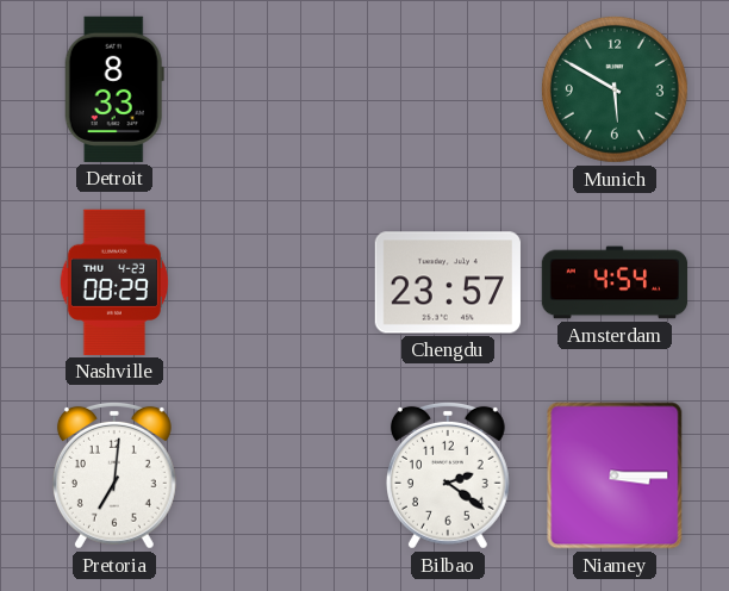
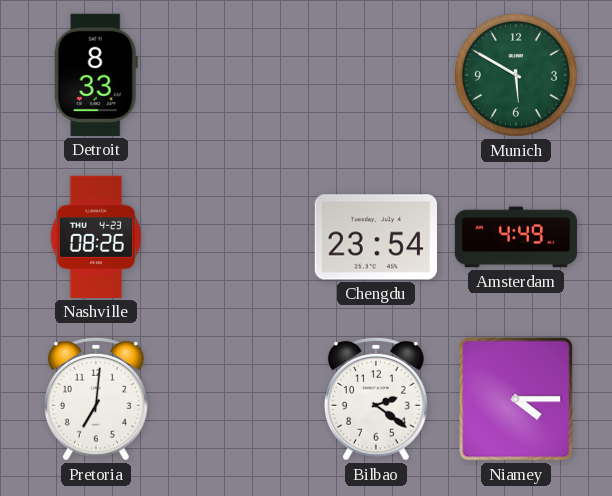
Nashville: 08:29 -> 08:26 (95, 237)
Chengdu: 23:57 -> 23:54 (376, 237)
Amsterdam: 4:54 -> 4:49 (516, 237)
Niamey: 3:15 -> 4:15 (516, 399)
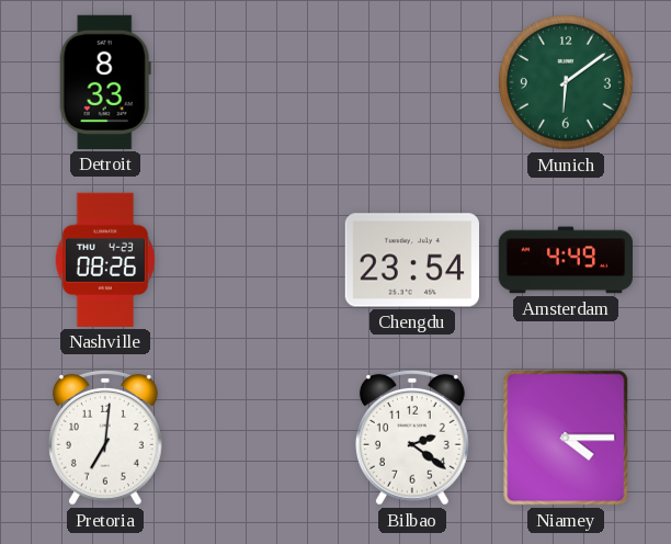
Munich: 5:50 -> 6:09 (566, 82)
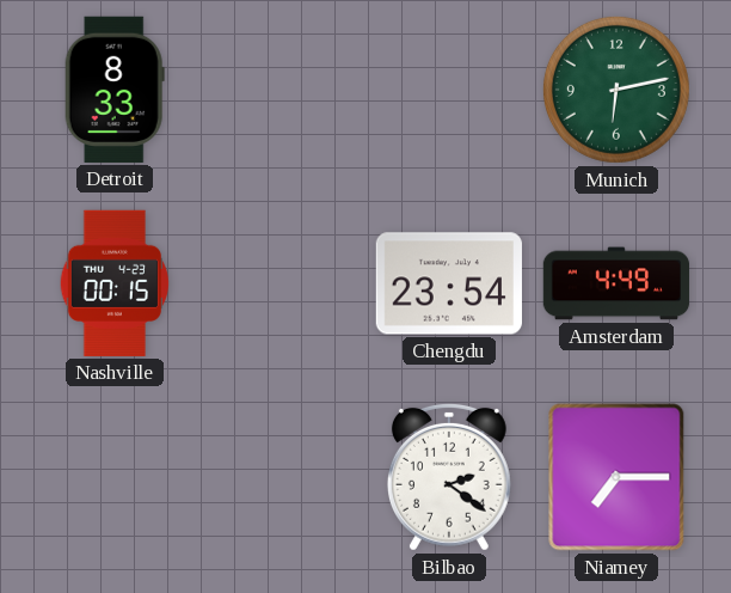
Munich: 6:09 -> 6:13 (616, 90)
Nashville: 08:26 -> 00:15 (113, 283)
Pretoria: 7:01 -> none (105, 438)
Niamey: 4:15 -> 7:15 (616, 477)
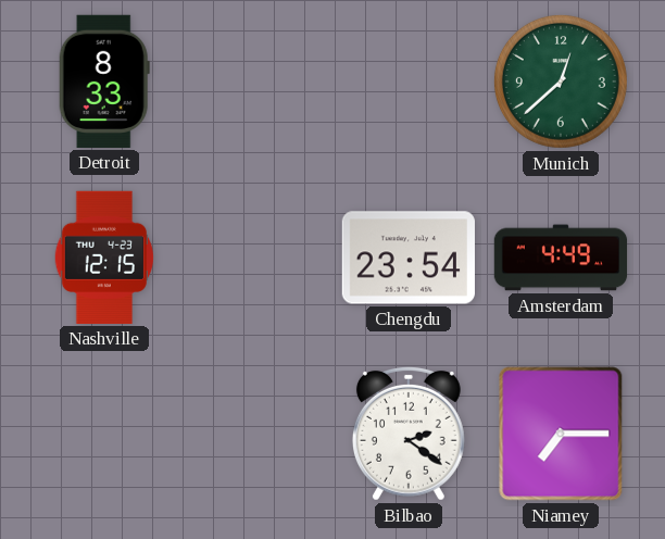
Munich: 6:13 -> 12:38 (561, 82)
Nashville: 00:15 -> 12:15 (103, 258)
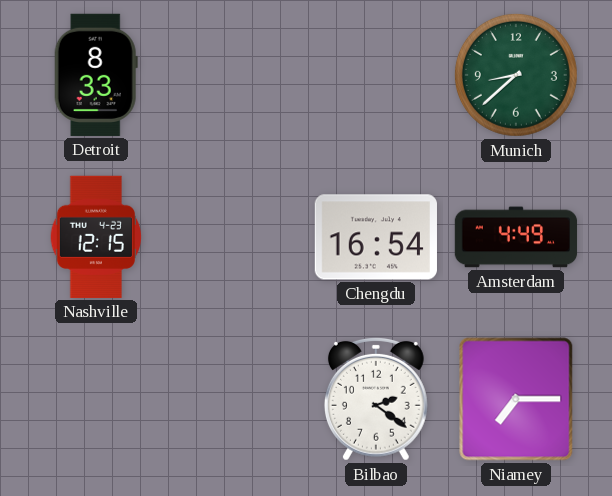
Munich: 12:38 -> 8:38 (516, 75)
Chengdu: 23:54 -> 16:54 (376, 237)
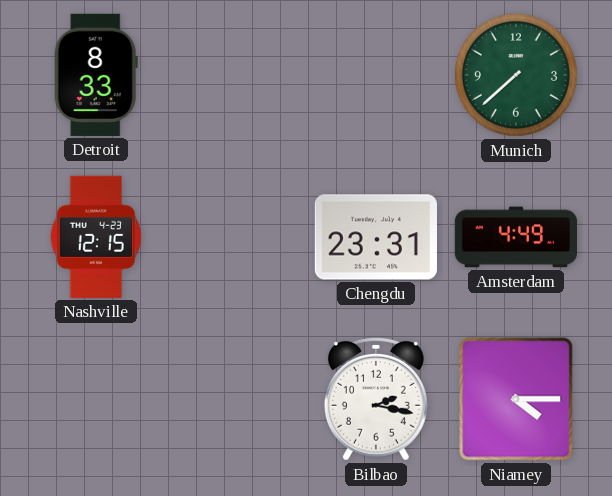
Munich: 8:38 -> 7:38 (516, 75)
Chengdu: 16:54 -> 23:31 (376, 237)
Bilbao: 2:21 -> 2:17 (376, 399)
Niamey: 7:15 -> 4:15 (516, 399)
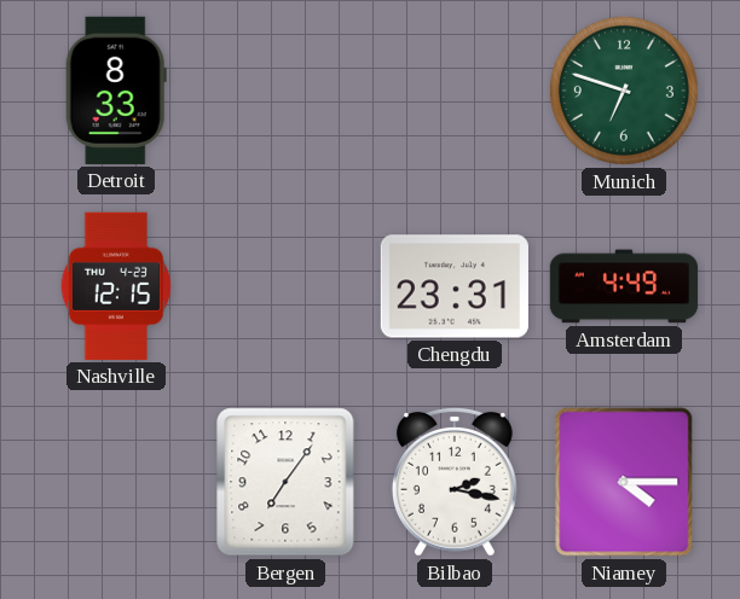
Munich: 7:38 -> 6:48 (624, 91)
Bergen: none -> 7:06 (285, 482)
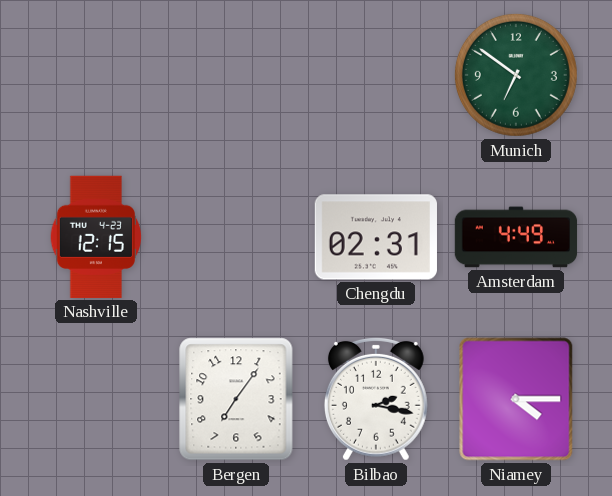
Detroit: 8:33 -> none (116, 91)
Munich: 6:48 -> 6:51 (516, 75)
Chengdu: 23:31 -> 02:31 (376, 237)
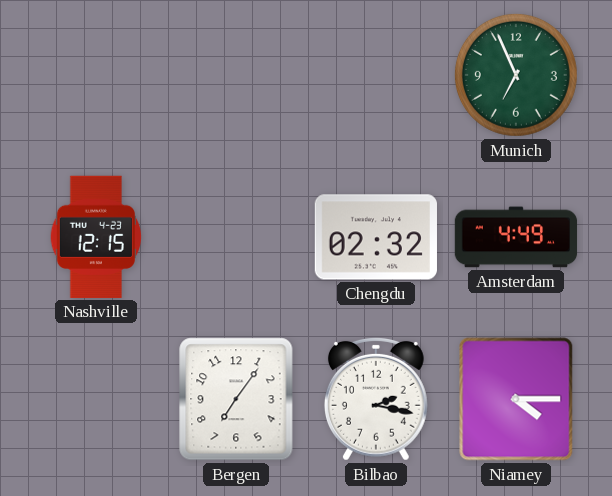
Munich: 6:51 -> 6:56 (516, 75)
Chengdu: 02:31 -> 02:32 (376, 237)
